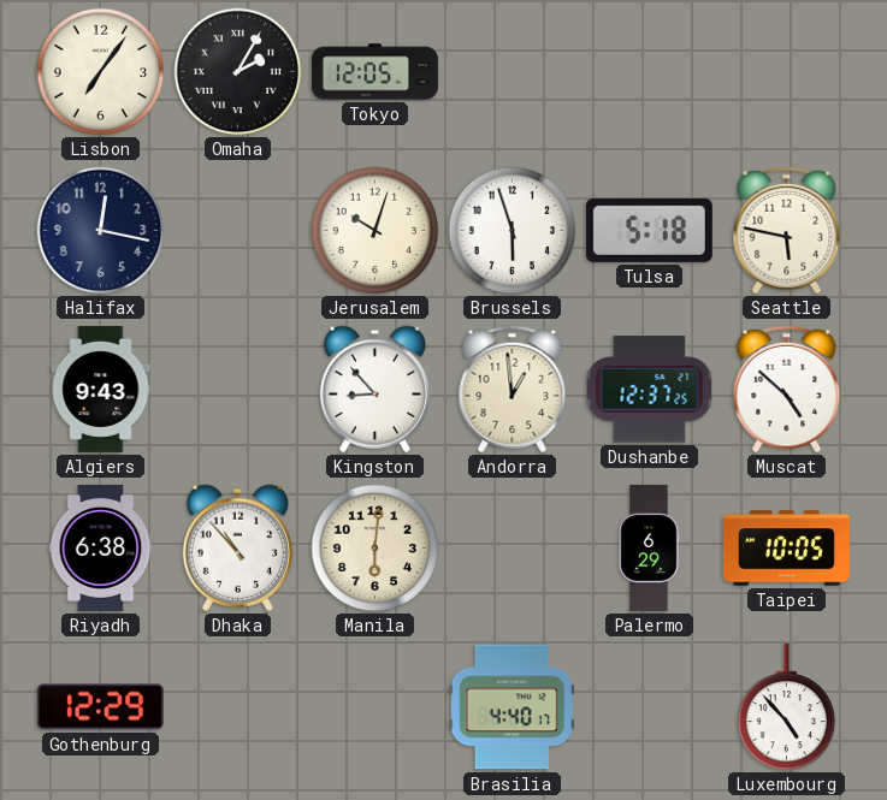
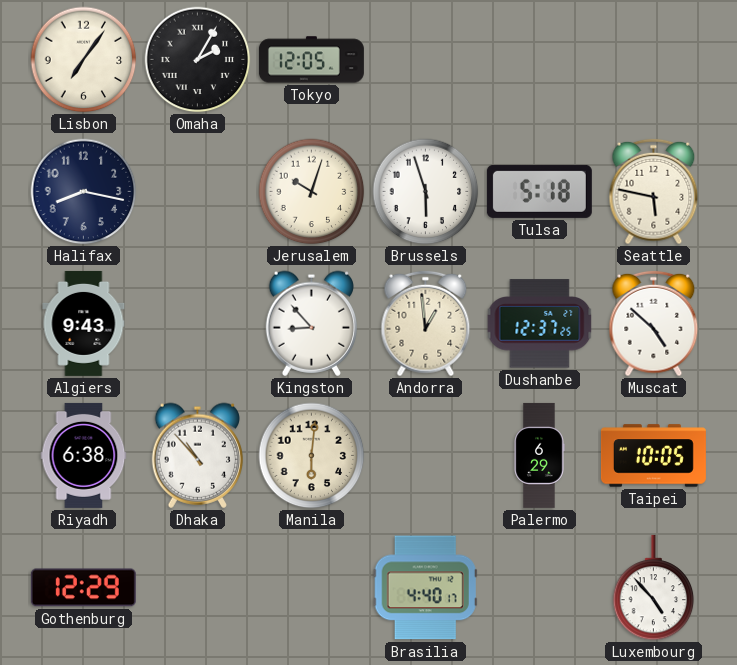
Halifax: 12:17 -> 8:17 (84, 192)
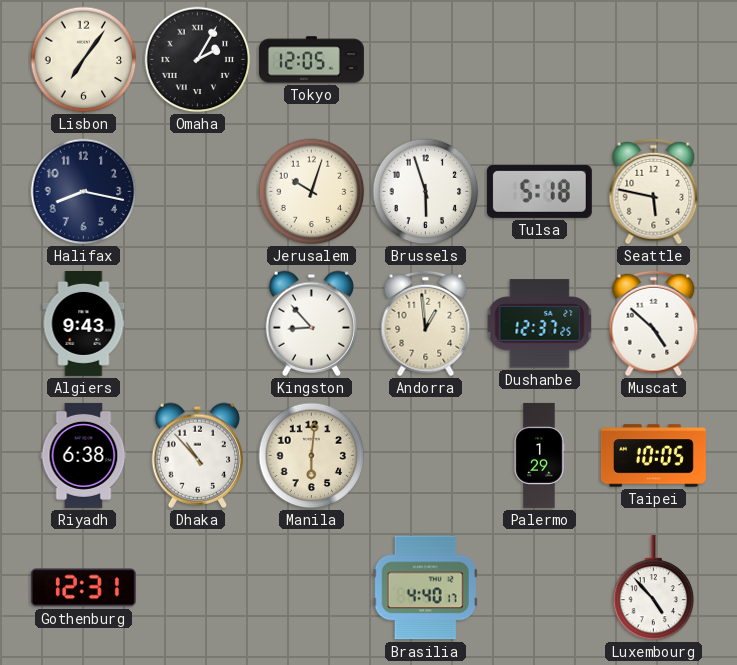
Palermo: 6:29 -> 1:29 (539, 455)
Gothenburg: 12:29 -> 12:31 (83, 588)
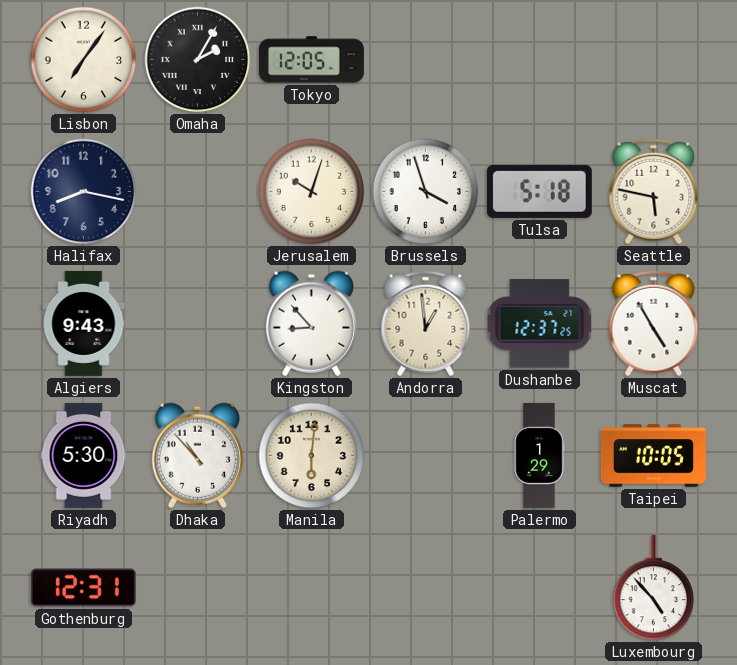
Brussels: 5:57 -> 3:57 (426, 192)
Muscat: 4:52 -> 4:55 (654, 324)
Riyadh: 6:38 -> 5:30 (84, 455)
Brasilia: 4:40 -> none (425, 588)
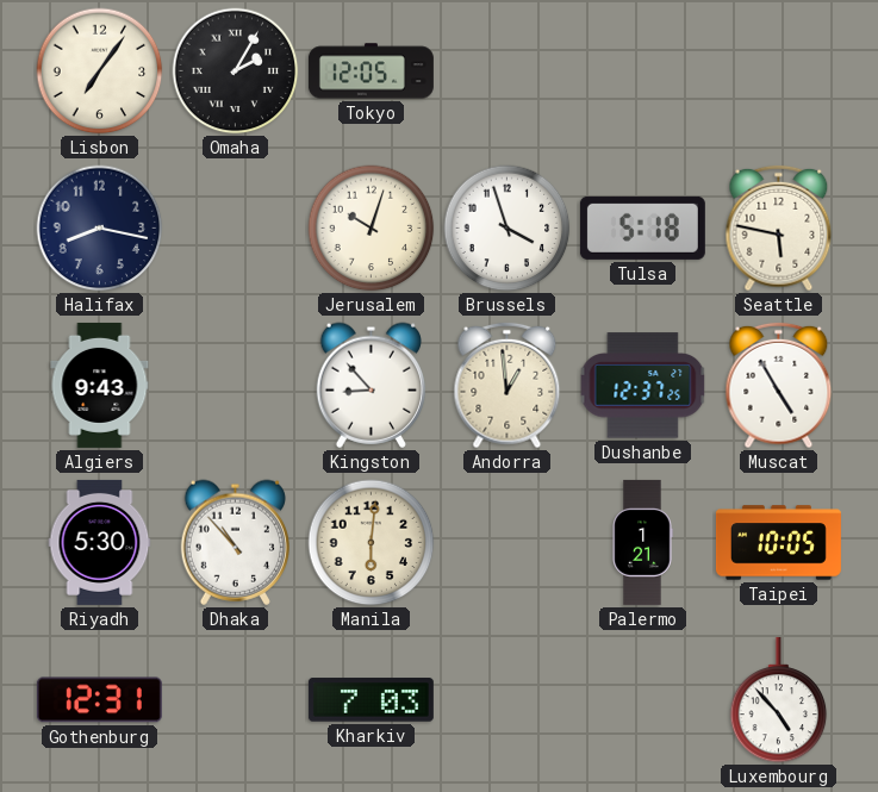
Palermo: 1:29 -> 1:21 (642, 542)
Kharkiv: none -> 7:03 (370, 700)
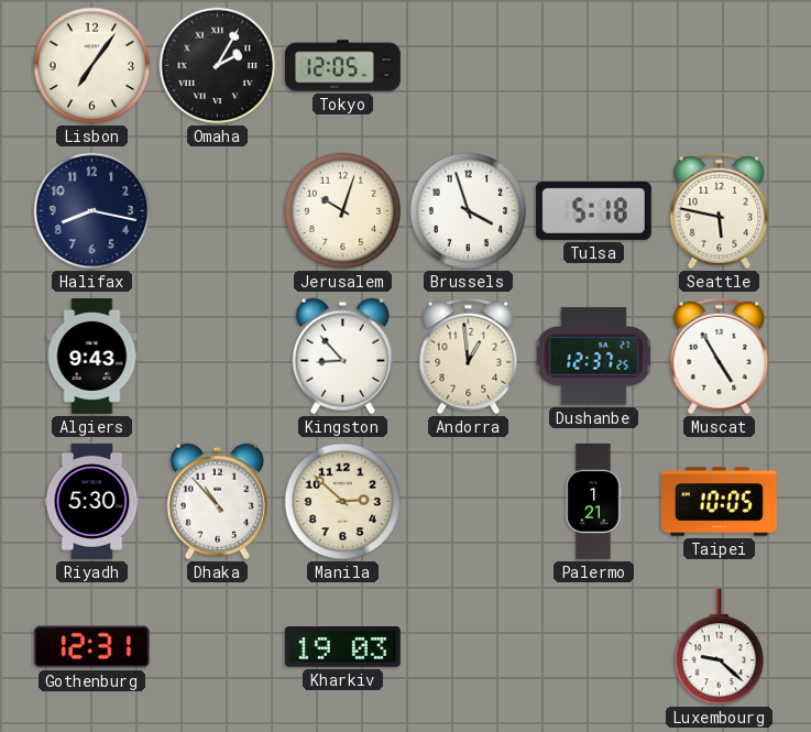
Manila: 6:01 -> 2:52 (343, 502)
Kharkiv: 7:03 -> 19:03 (342, 647)
Luxembourg: 4:53 -> 9:22 (720, 647)
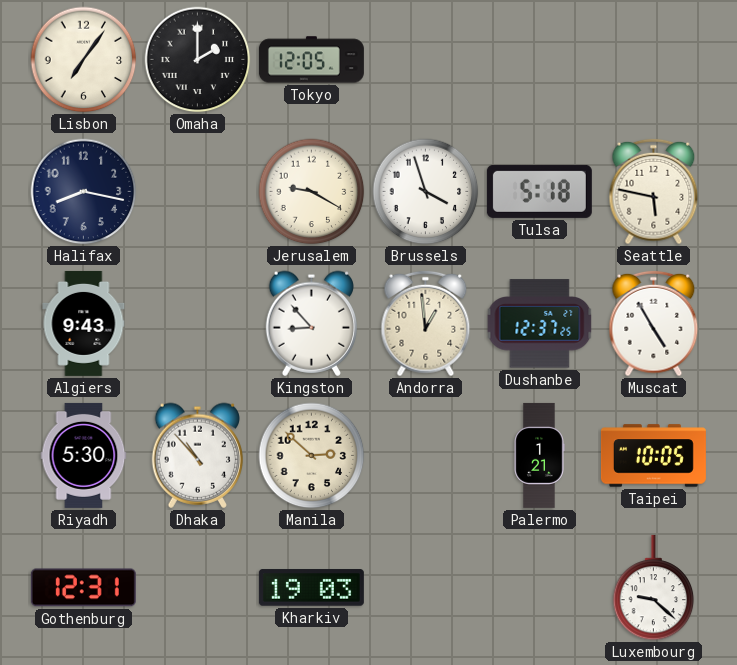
Omaha: 2:05 -> 2:00 (198, 60)
Jerusalem: 10:03 -> 9:20 (312, 192)
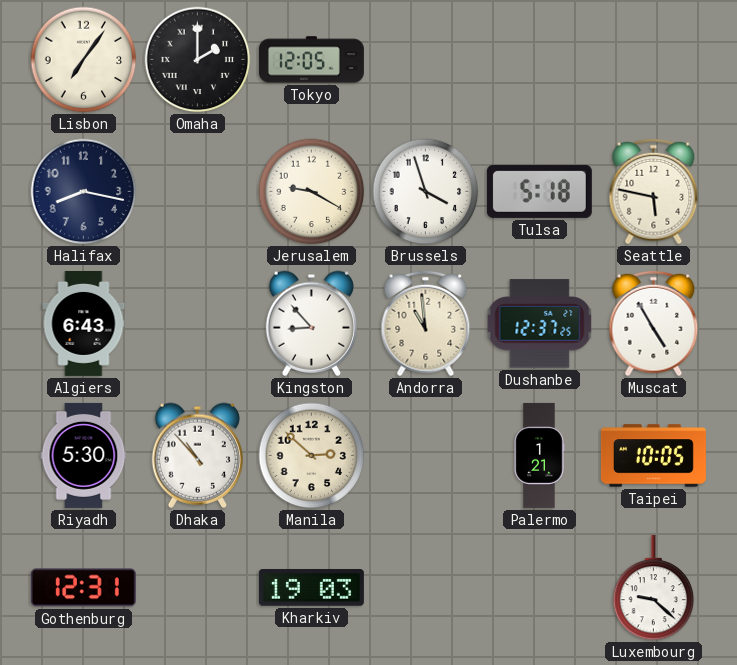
Algiers: 9:43 -> 6:43 (84, 323)
Andorra: 12:59 -> 10:59 (426, 324)
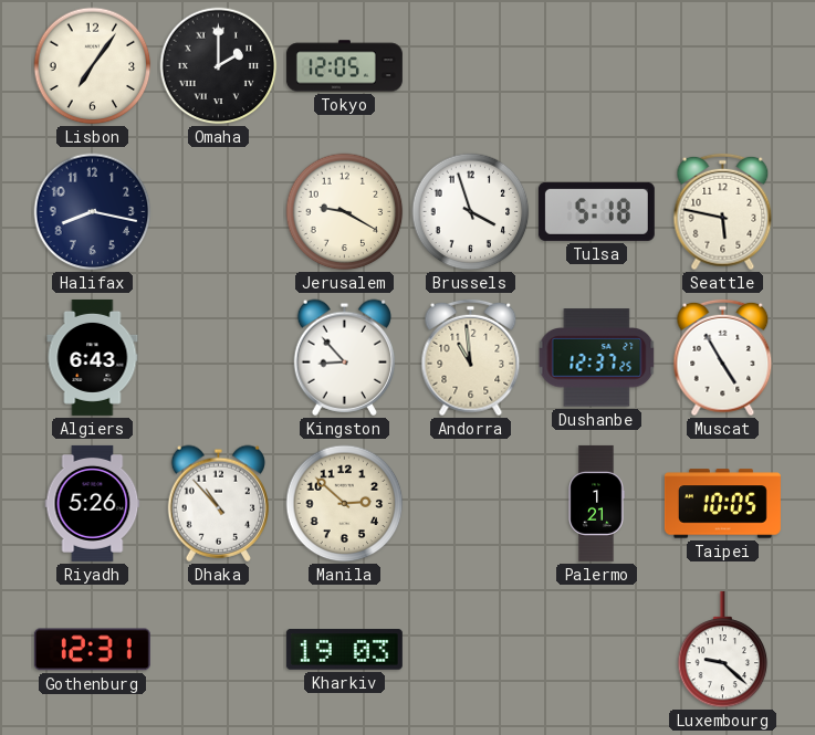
Riyadh: 5:30 -> 5:26 (93, 503)
